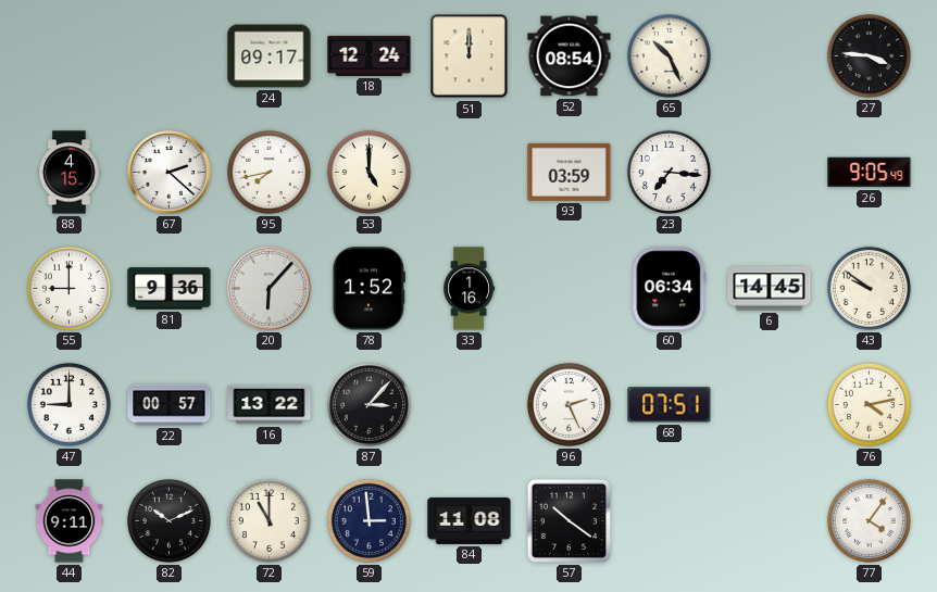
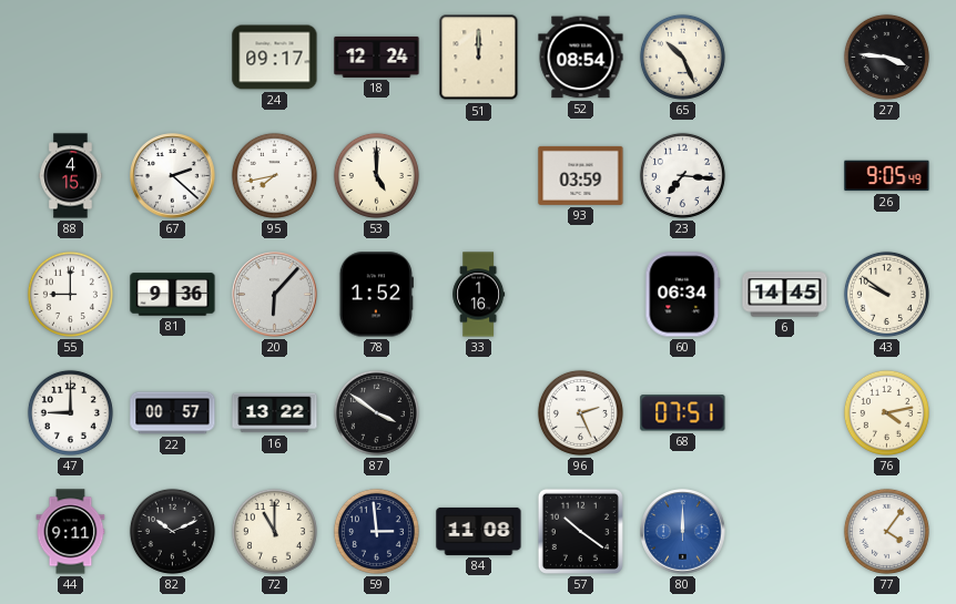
87: 3:07 -> 3:51 (376, 412)
80: none -> 12:00 (683, 532)
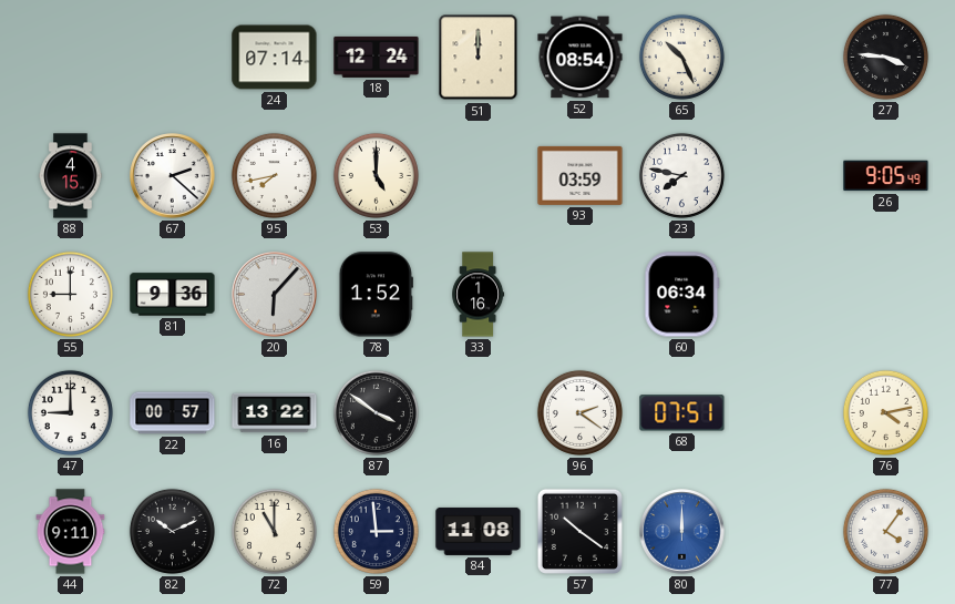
24: 09:17 -> 07:14 (275, 58)
23: 7:16 -> 7:47 (681, 175)
6: 14:45 -> none (785, 295)
43: 9:51 -> none (886, 294)
96: 2:26 -> 2:21 (579, 412)
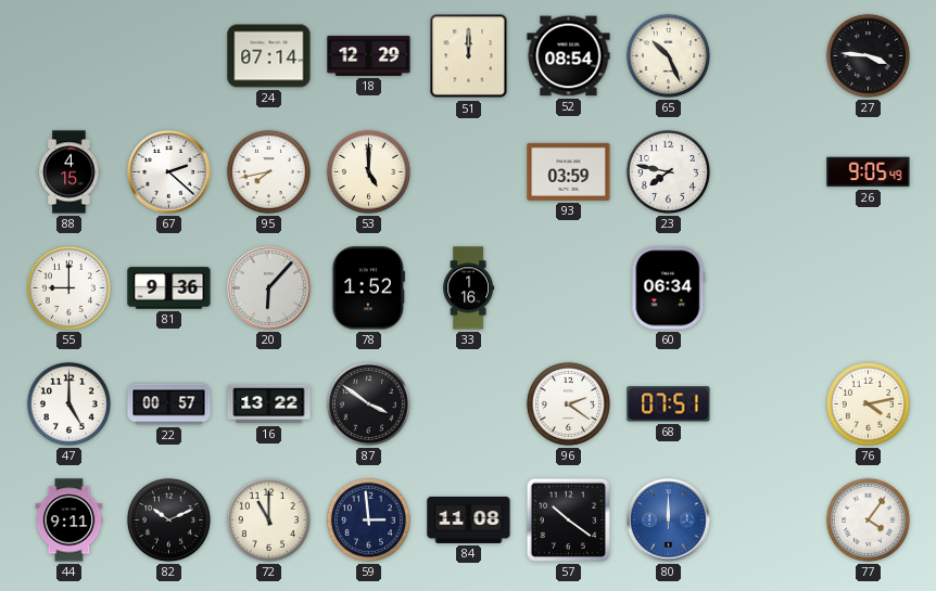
18: 12:24 -> 12:29 (369, 55)
47: 9:00 -> 5:00 (68, 403)
